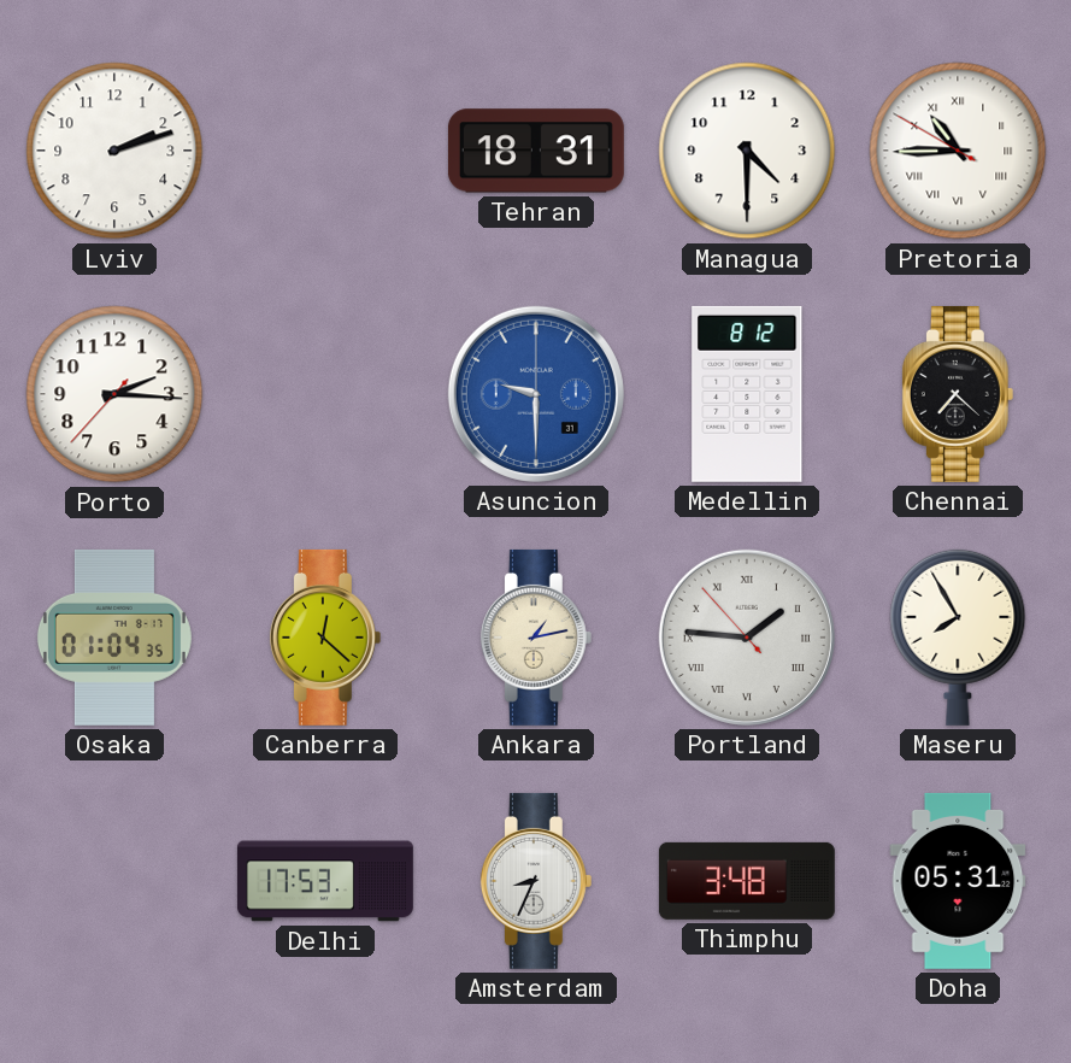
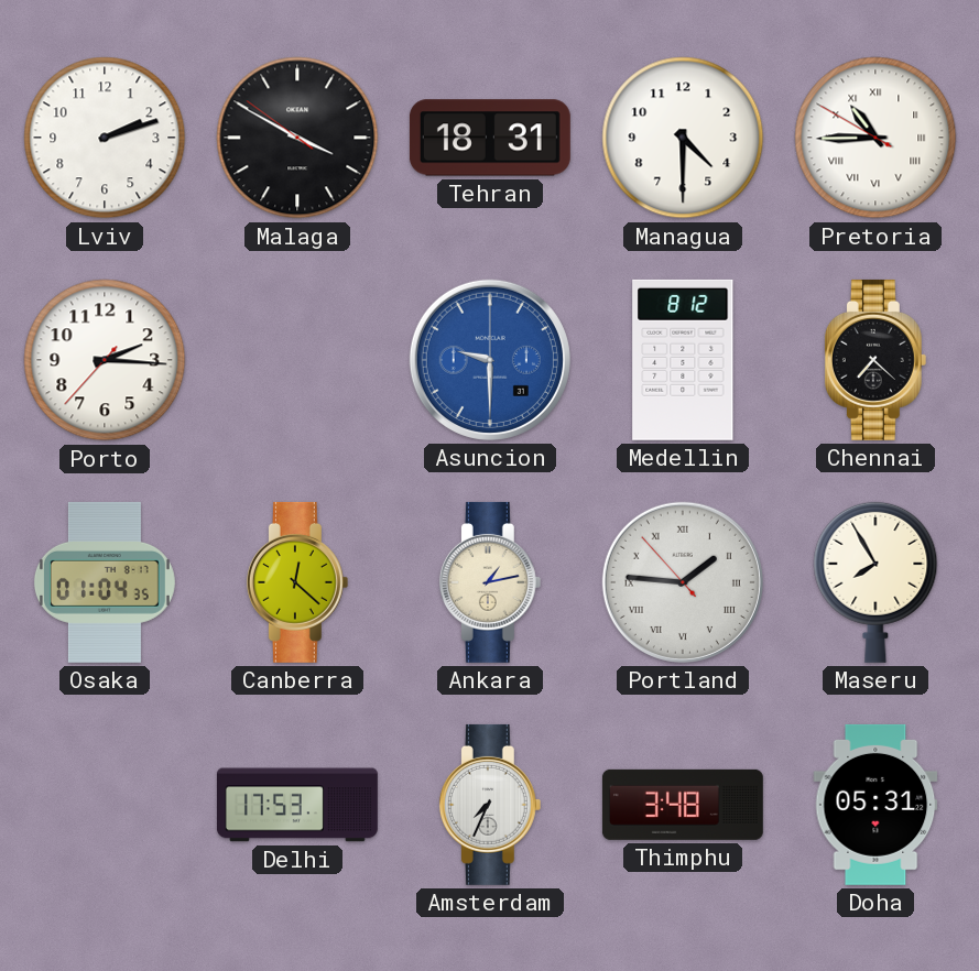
Malaga: none -> 3:49 (297, 138)
Amsterdam: 8:34 -> 7:34 (490, 805)
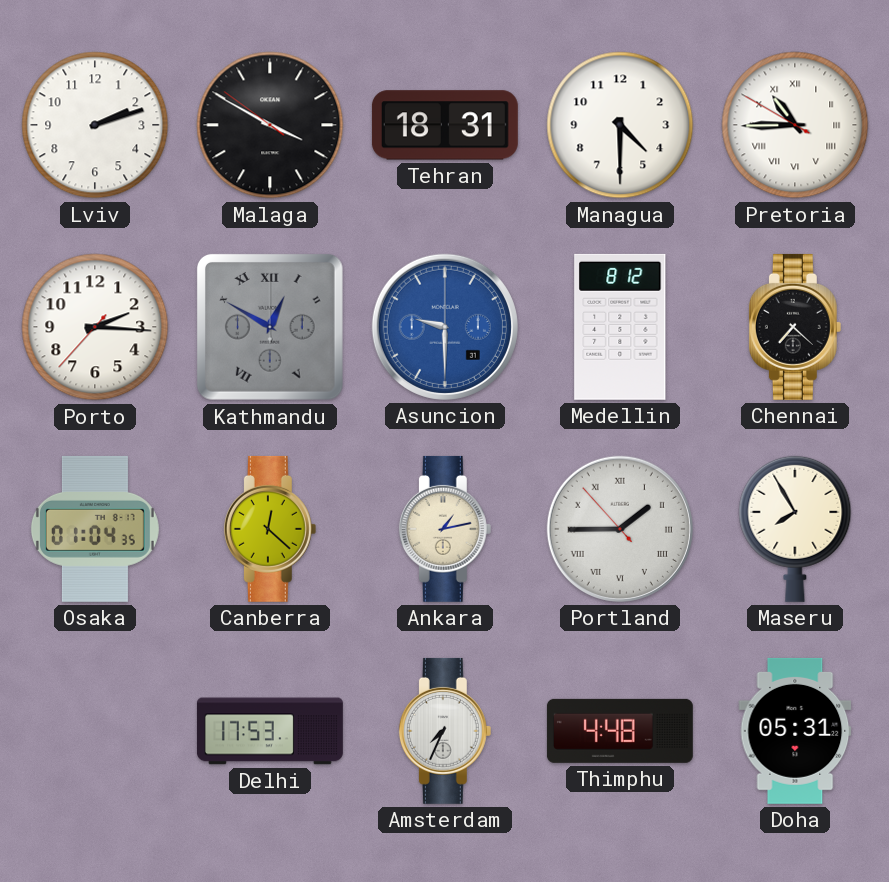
Kathmandu: none -> 12:50 (270, 327)
Portland: 1:45 -> 1:44 (620, 529)
Thimphu: 3:48 -> 4:48 (620, 731)
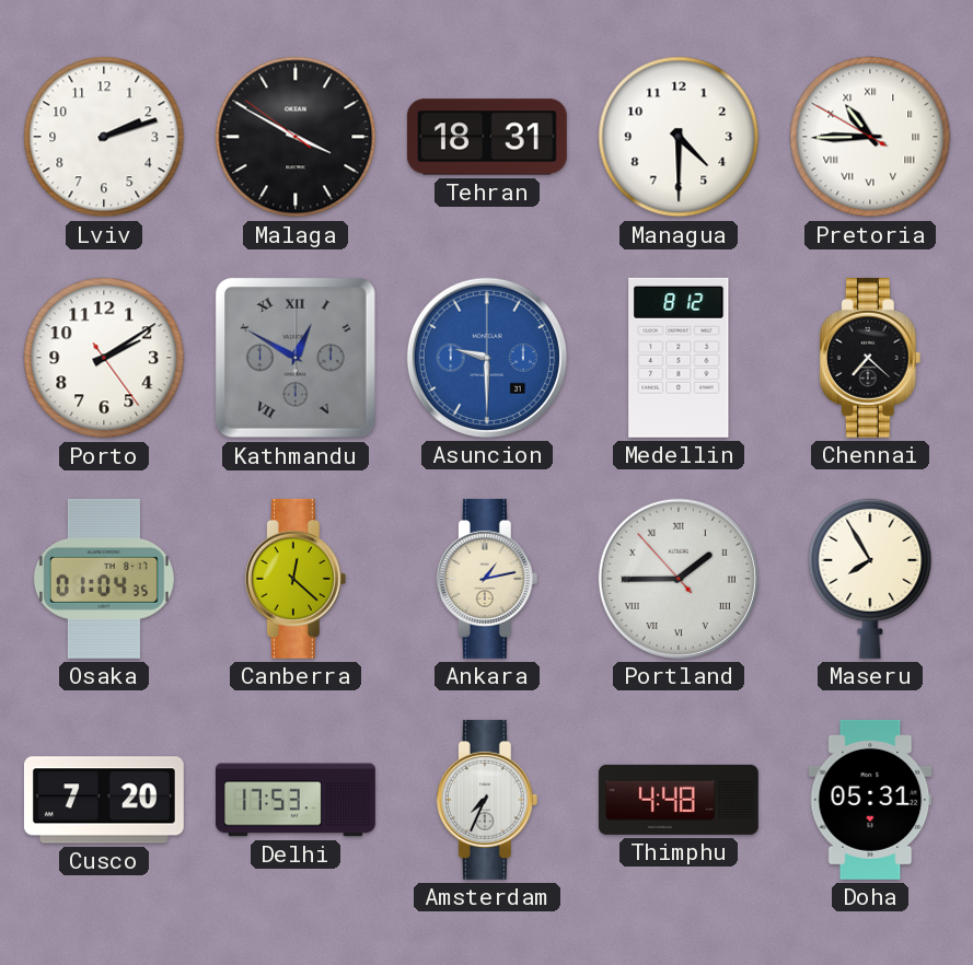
Porto: 2:15 -> 2:09 (104, 358)
Cusco: none -> 7:20 (104, 800)
